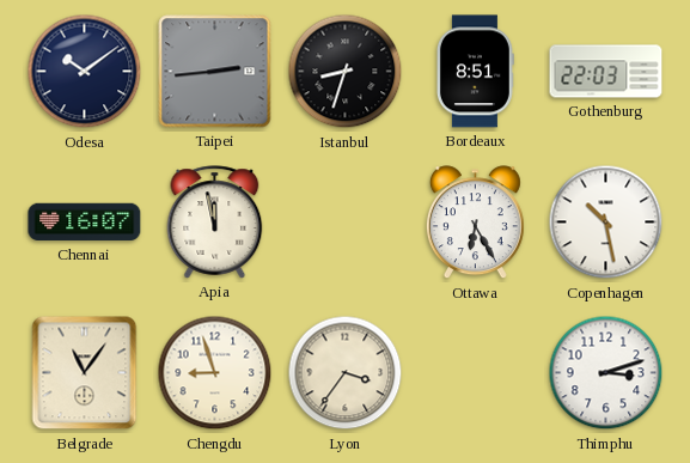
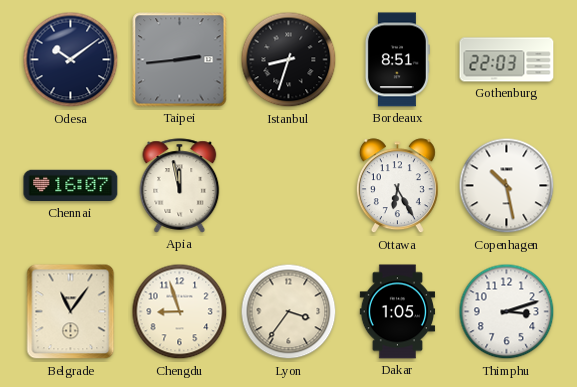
Dakar: none -> 1:05 (398, 312)
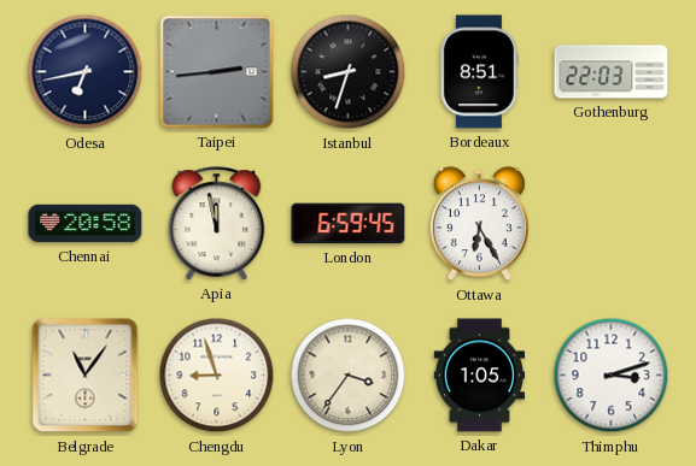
Odesa: 10:09 -> 6:43 (86, 72)
Chennai: 16:07 -> 20:58 (86, 224)
London: none -> 6:59 (349, 224)
Copenhagen: 10:28 -> none (507, 186)
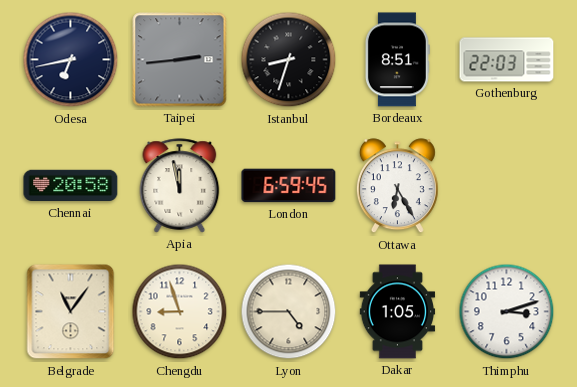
Lyon: 3:36 -> 4:45 (289, 312)
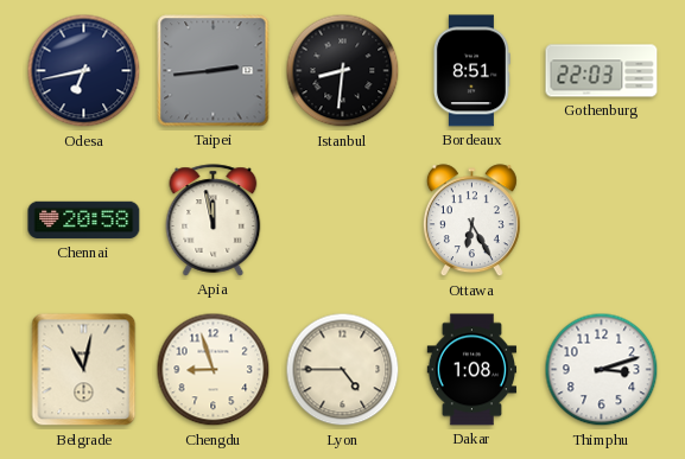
Istanbul: 8:33 -> 8:31 (343, 71)
London: 6:59 -> none (289, 186)
Belgrade: 11:06 -> 11:02 (84, 370)
Dakar: 1:05 -> 1:08 (472, 370)
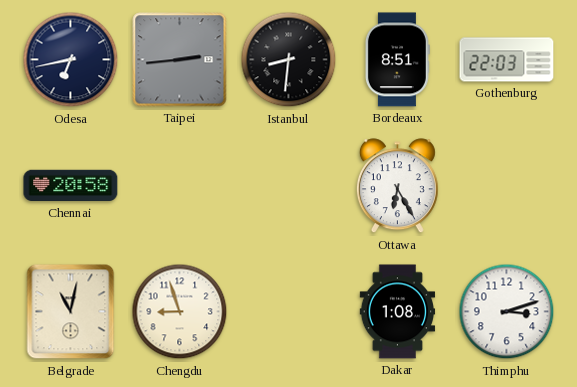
Apia: 11:58 -> none (214, 221)
Lyon: 4:45 -> none (343, 370)
